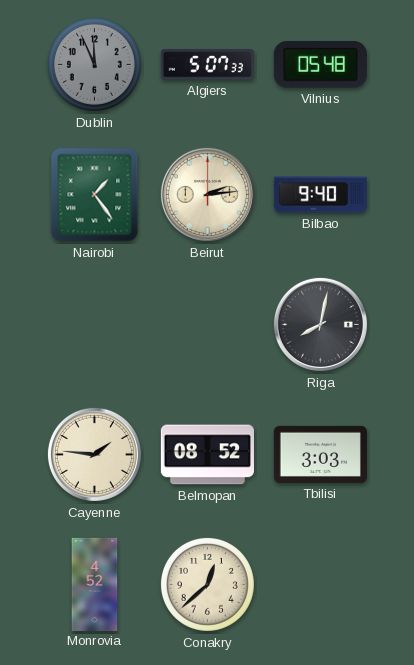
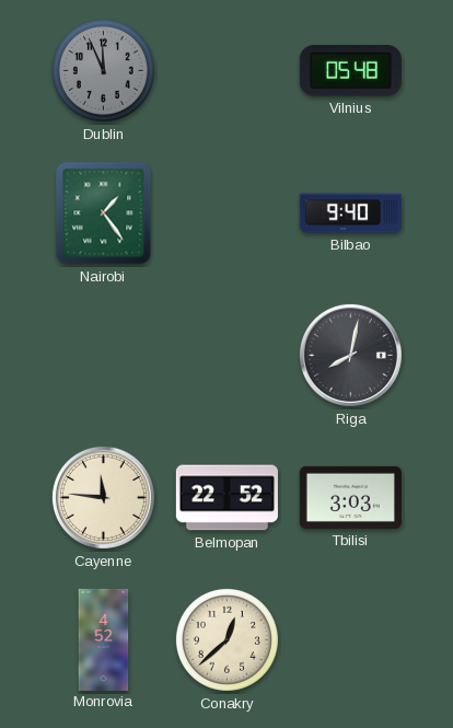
Algiers: 5:07 -> none (207, 65)
Beirut: 2:14 -> none (207, 194)
Cayenne: 1:46 -> 11:46 (103, 497)
Belmopan: 08:52 -> 22:52 (226, 498)
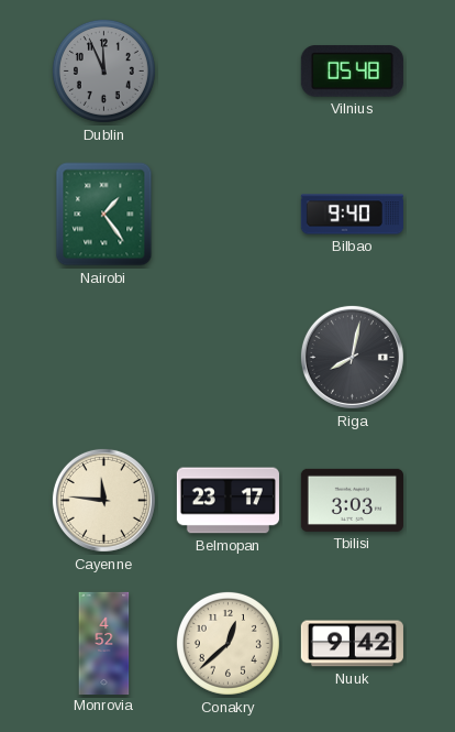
Belmopan: 22:52 -> 23:17 (227, 501)
Nuuk: none -> 9:42 (352, 644)
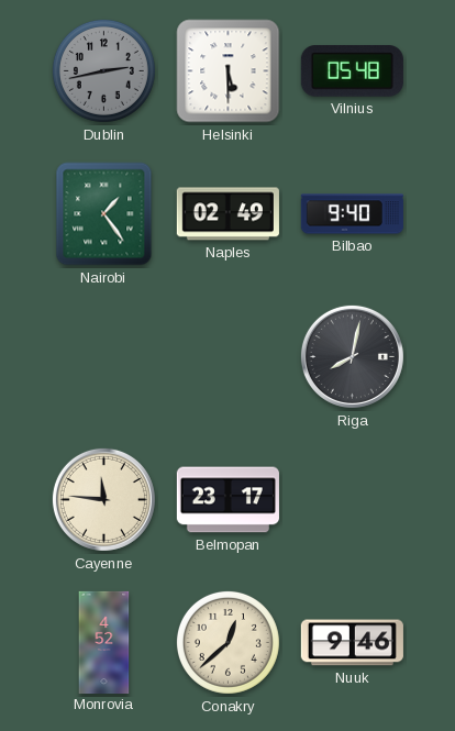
Dublin: 11:56 -> 2:43 (103, 70)
Helsinki: none -> 5:30 (229, 71)
Naples: none -> 02:49 (227, 214)
Tbilisi: 3:03 -> none (352, 500)
Nuuk: 9:42 -> 9:46 (352, 643)
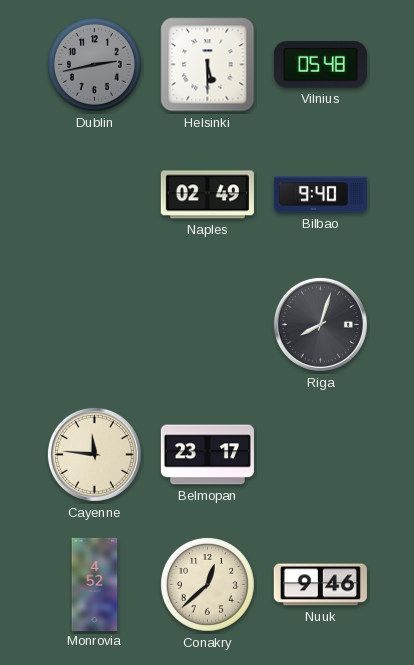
Nairobi: 1:24 -> none (104, 214)
Riga: 8:02 -> 8:03 (320, 324)
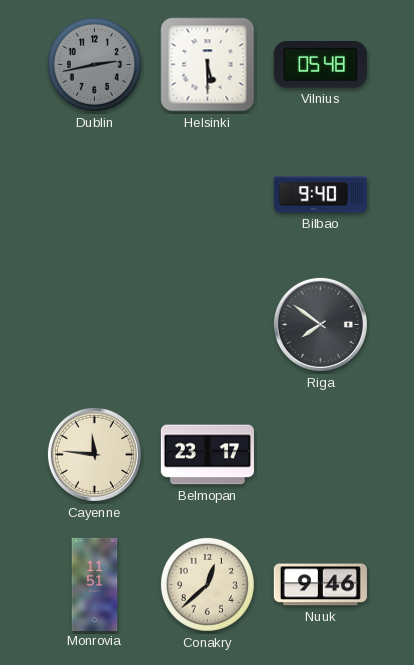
Naples: 02:49 -> none (207, 195)
Riga: 8:03 -> 7:51 (320, 324)
Monrovia: 4:52 -> 11:51 (95, 584)
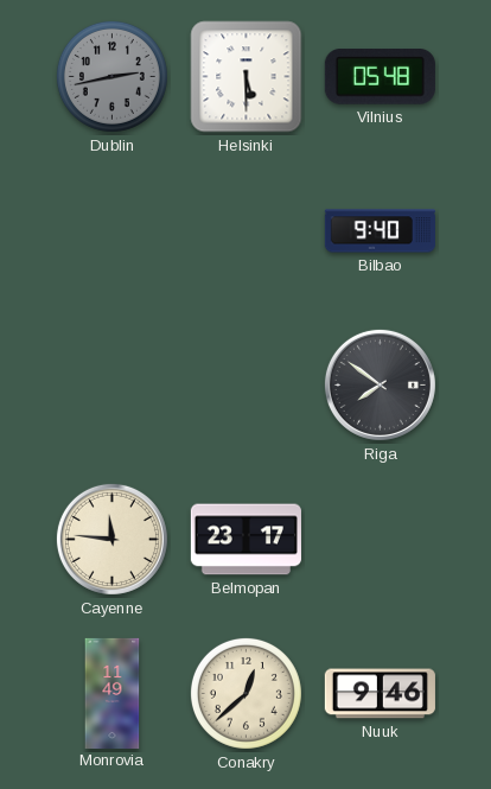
Monrovia: 11:51 -> 11:49 (113, 693)
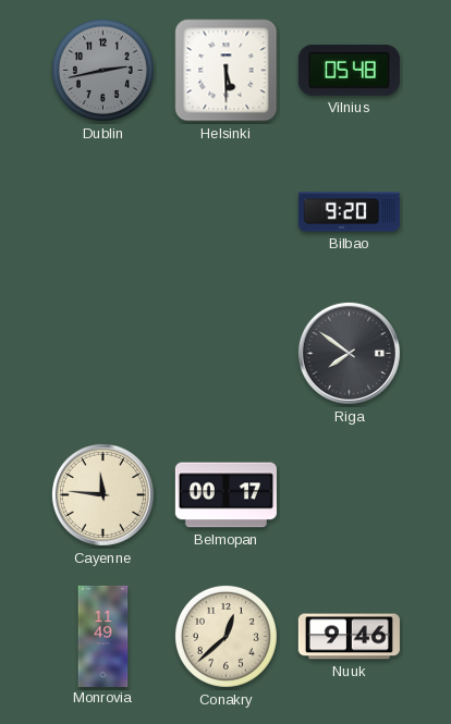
Bilbao: 9:40 -> 9:20 (349, 212)
Belmopan: 23:17 -> 00:17 (225, 495)
